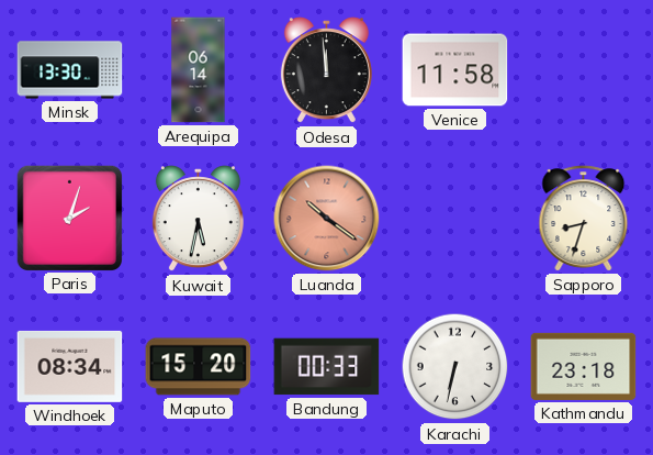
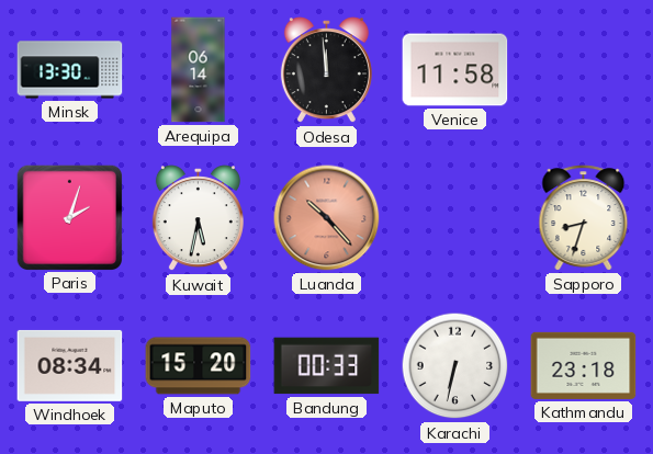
Luanda: 10:21 -> 10:23 (327, 218)
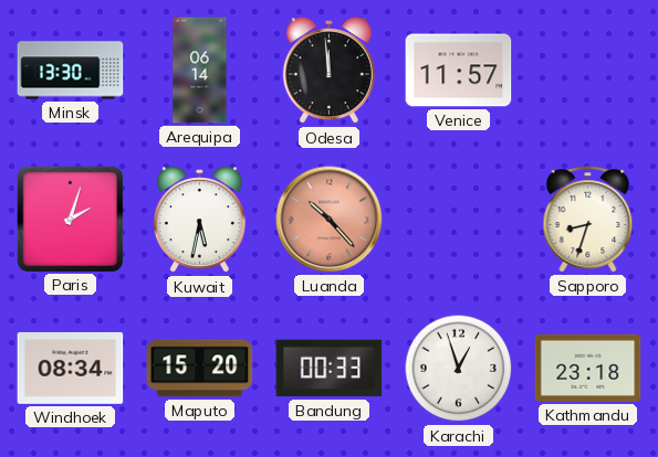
Venice: 11:58 -> 11:57 (459, 71)
Karachi: 6:32 -> 12:57 (459, 369)
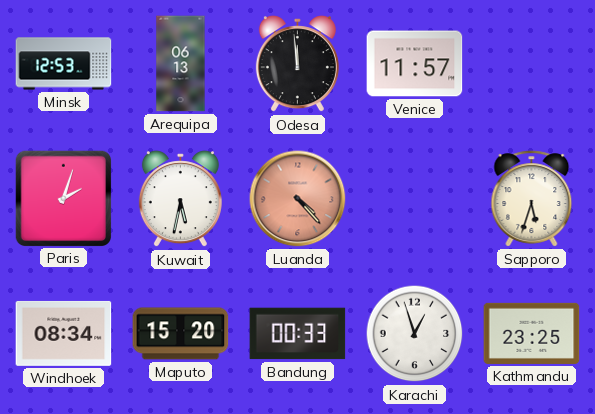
Minsk: 13:30 -> 12:53 (64, 64)
Arequipa: 06:14 -> 06:13 (181, 64)
Luanda: 10:23 -> 4:23 (298, 199)
Sapporo: 8:33 -> 5:33 (532, 199)
Kathmandu: 23:18 -> 23:25 (532, 333)
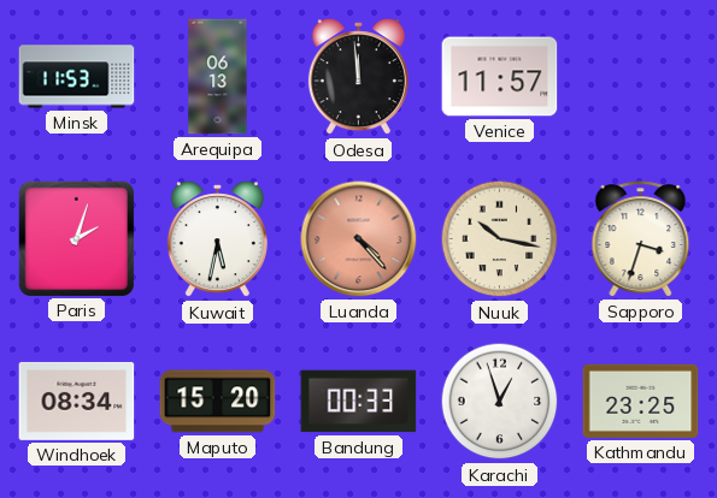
Minsk: 12:53 -> 11:53 (77, 77)
Nuuk: none -> 10:17 (500, 239)
Sapporo: 5:33 -> 3:33 (641, 239)
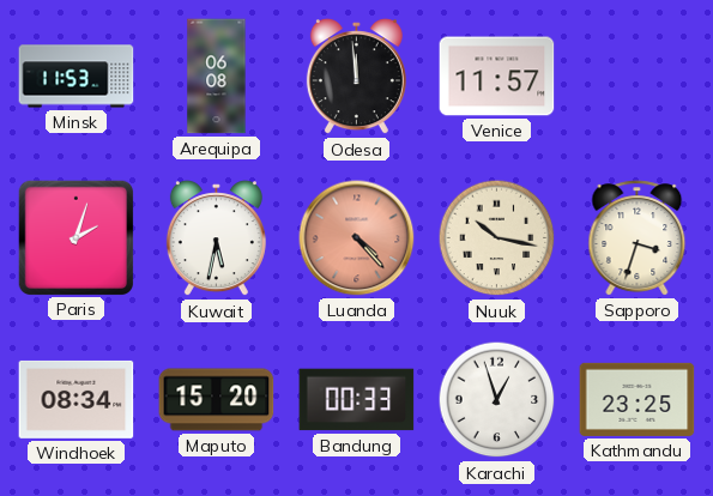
Arequipa: 06:13 -> 06:08 (217, 77)
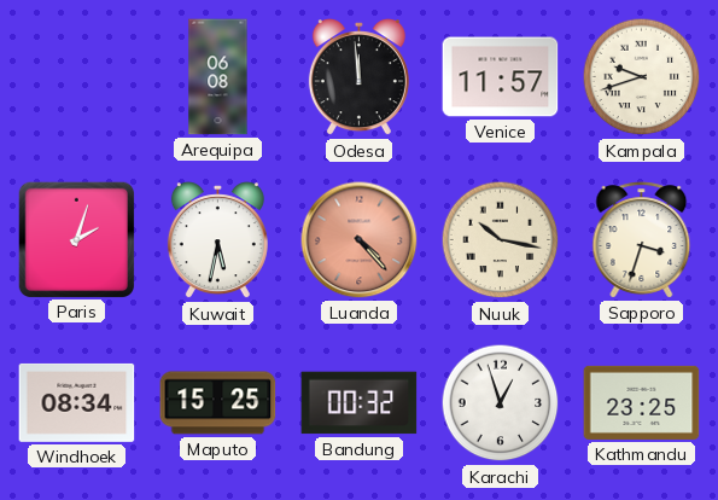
Minsk: 11:53 -> none (77, 77)
Kampala: none -> 9:42 (642, 77)
Maputo: 15:20 -> 15:25 (218, 403)
Bandung: 00:33 -> 00:32 (360, 403)
